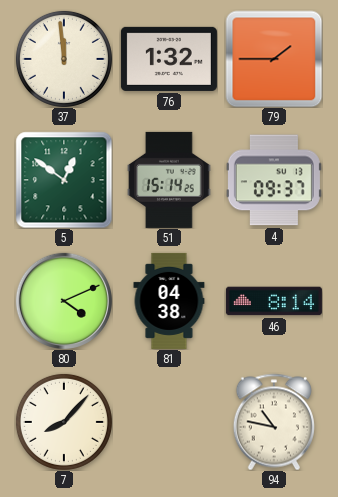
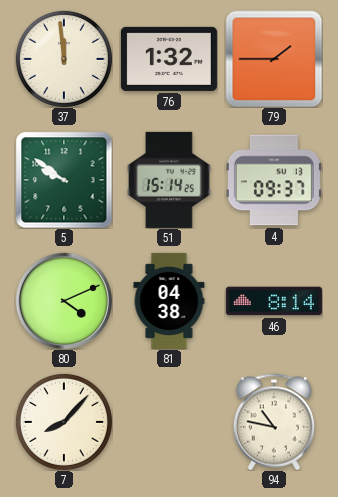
5: 12:51 -> 9:51 (64, 180)
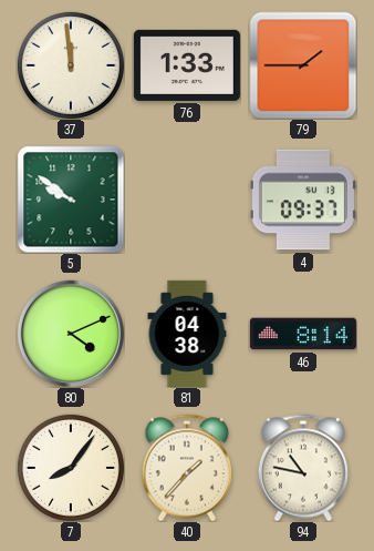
76: 1:32 -> 1:33 (187, 65)
51: 15:14 -> none (169, 180)
7: 8:07 -> 8:06 (71, 468)
40: none -> 1:37 (187, 468)
